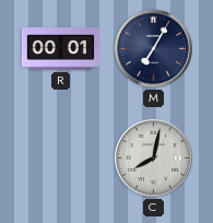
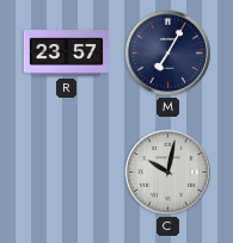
R: 00:01 -> 23:57 (66, 54)
C: 8:02 -> 10:02 (167, 172)
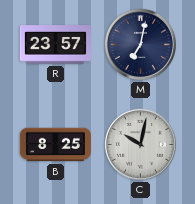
M: 7:05 -> 7:02 (140, 44)
B: none -> 8:25 (55, 145)
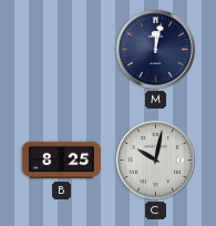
R: 23:57 -> none (55, 45)
M: 7:02 -> 12:02 (155, 49)
